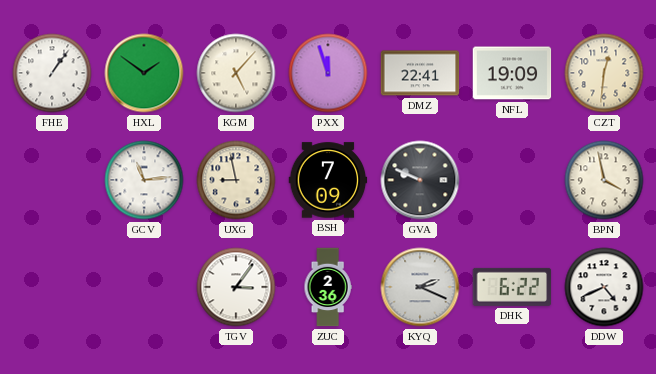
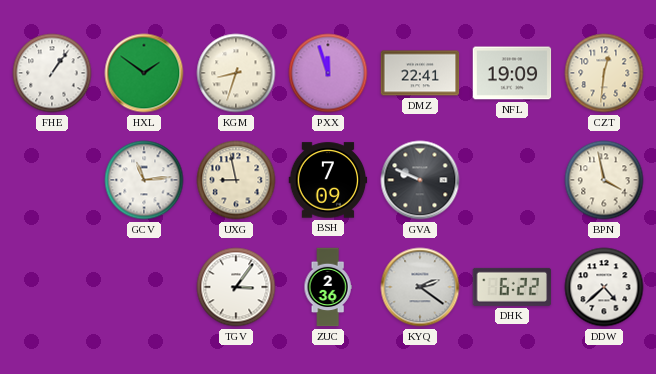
KGM: 5:07 -> 8:33 (236, 73)
KYQ: 2:19 -> 2:21 (420, 287)
DDW: 4:41 -> 4:38 (604, 287)
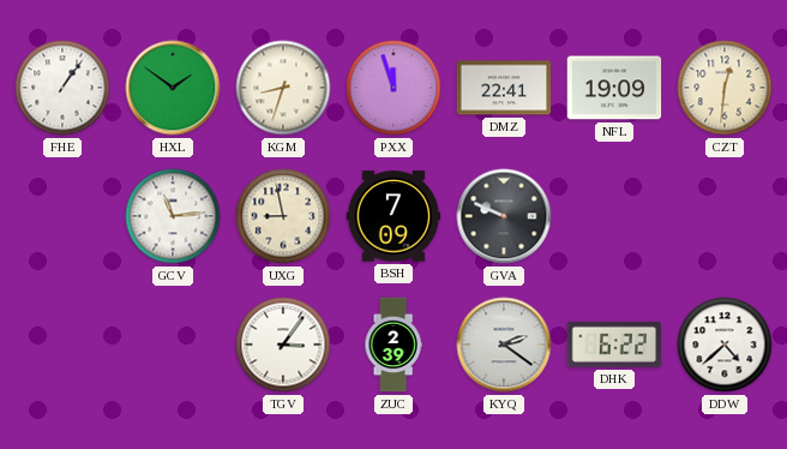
BPN: 3:58 -> none (604, 180)
ZUC: 2:36 -> 2:39 (393, 345)
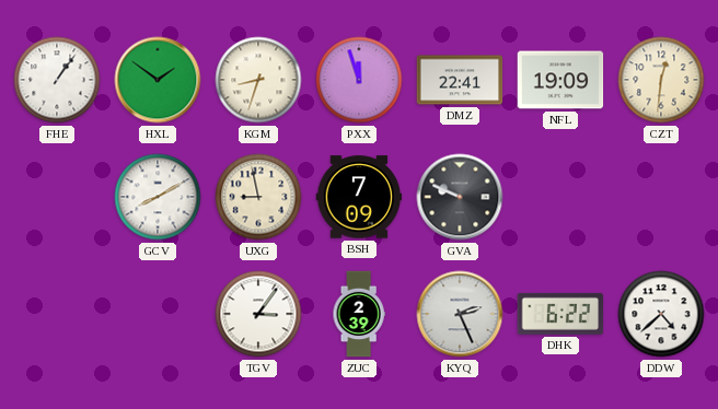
GCV: 11:14 -> 8:10 (158, 197)
KYQ: 2:21 -> 2:26 (460, 314)
